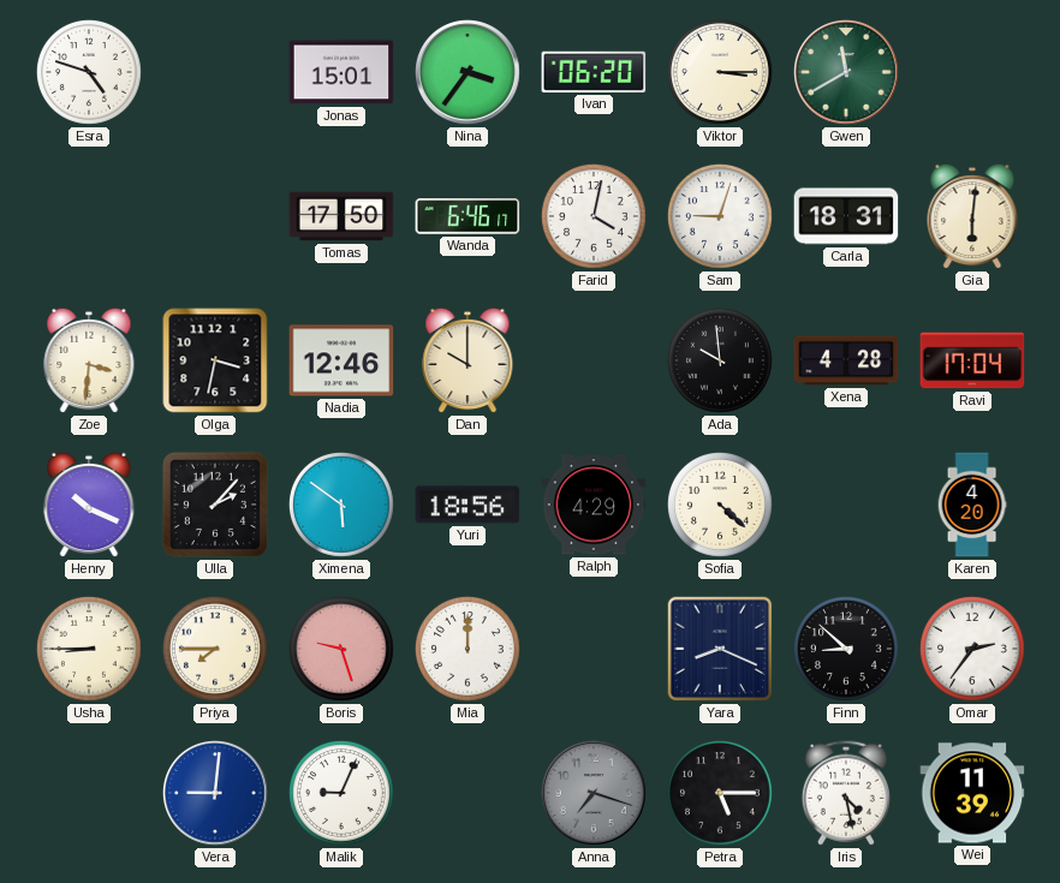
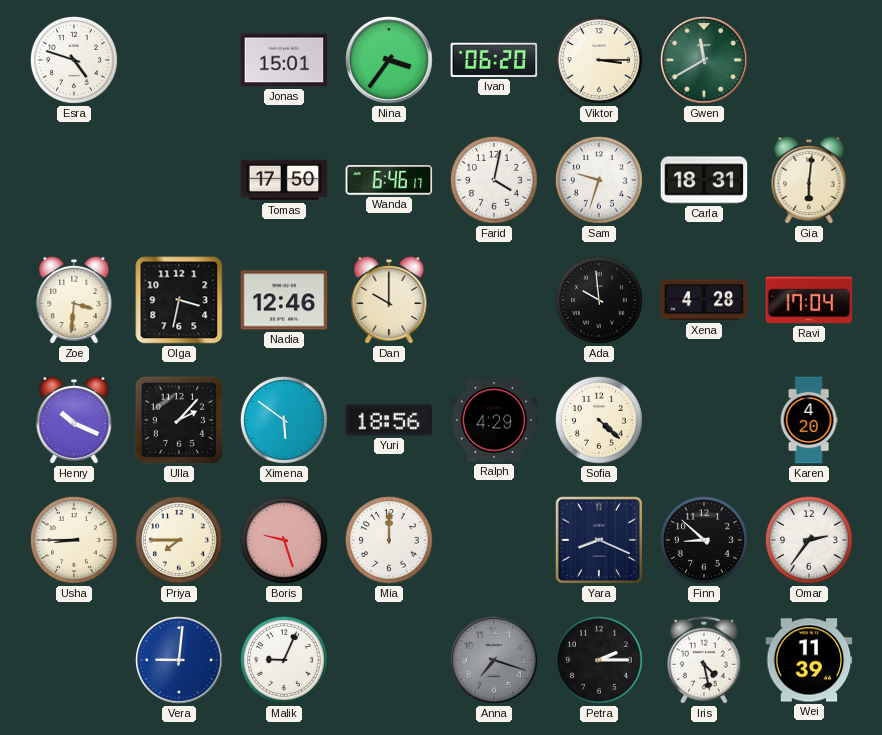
Sam: 9:03 -> 9:33 (599, 180)
Petra: 5:15 -> 2:15 (599, 660)
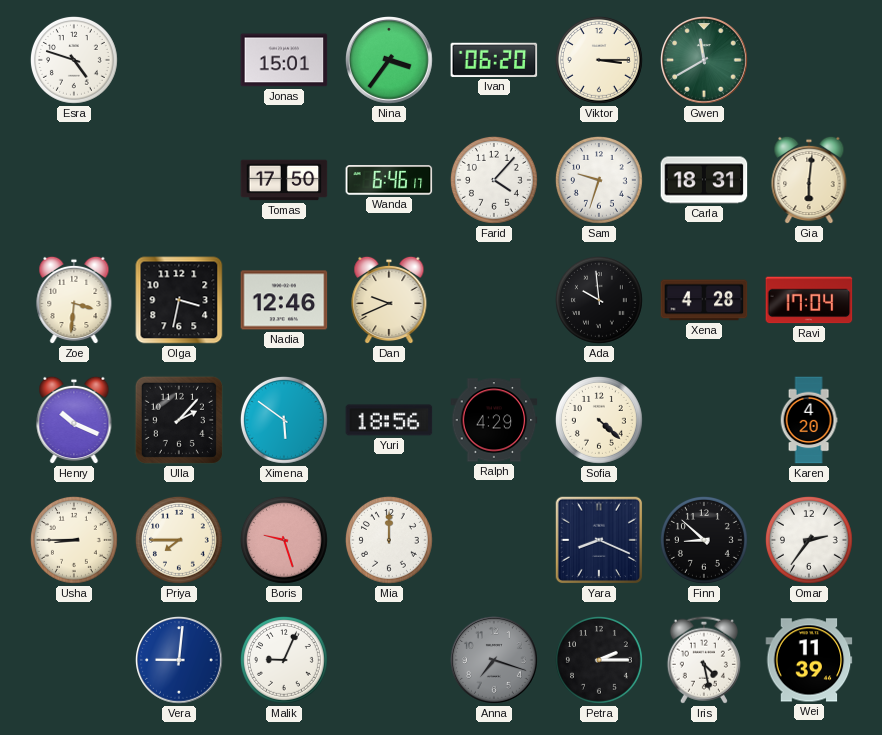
Farid: 4:02 -> 4:07 (494, 180)
Dan: 10:00 -> 9:41 (389, 300)
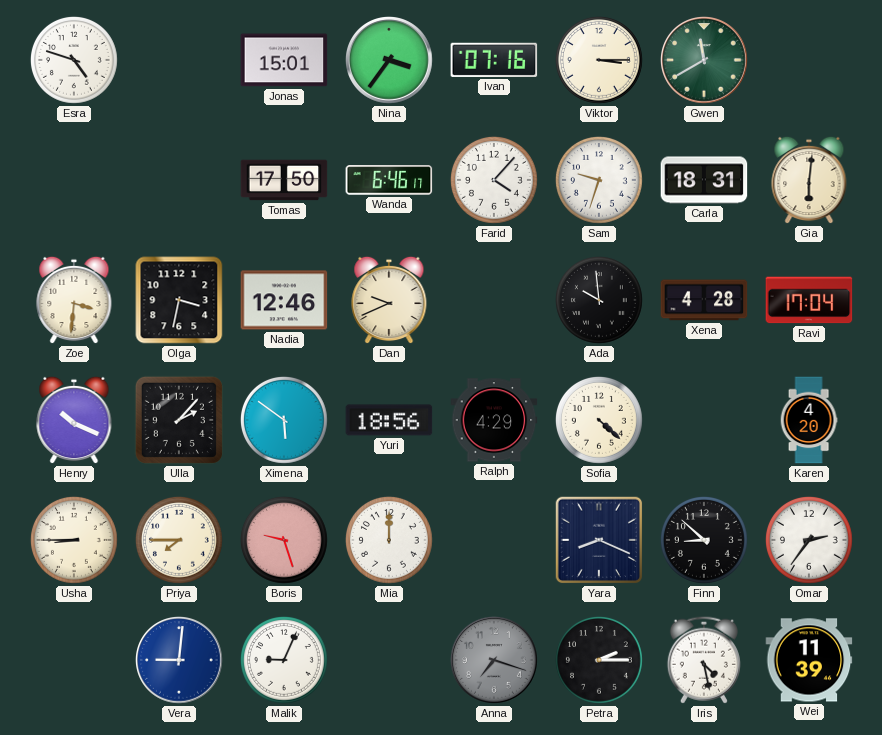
Ivan: 06:20 -> 07:16 (494, 60)
